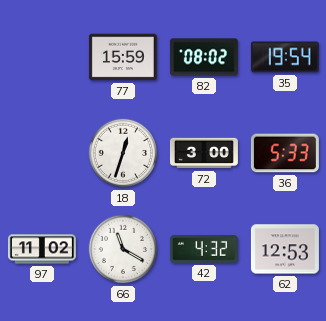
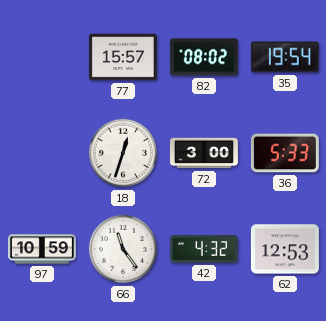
77: 15:59 -> 15:57 (123, 57)
97: 11:02 -> 10:59 (42, 249)
66: 11:20 -> 11:24 (123, 249)
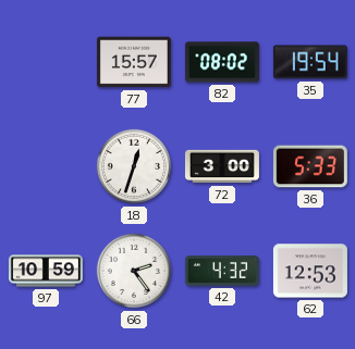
66: 11:24 -> 2:24 (134, 271)
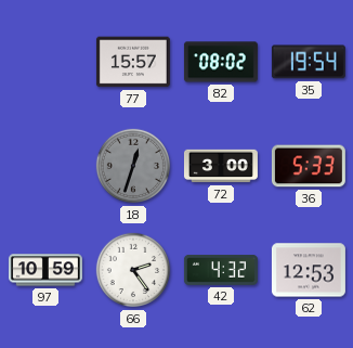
18 dial: white -> grey (133, 166)
